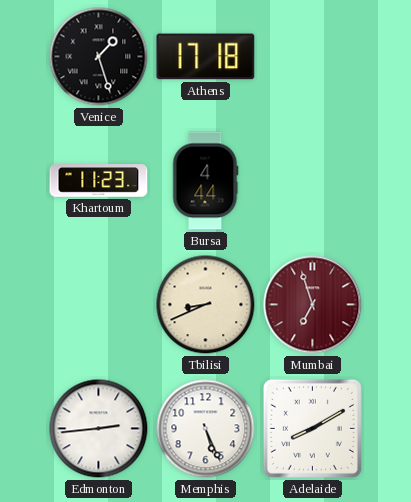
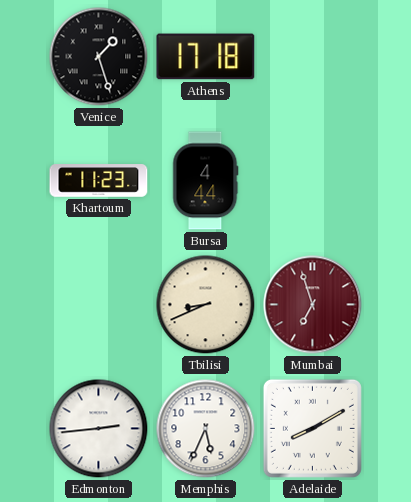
Memphis: 5:26 -> 5:34 (206, 429)
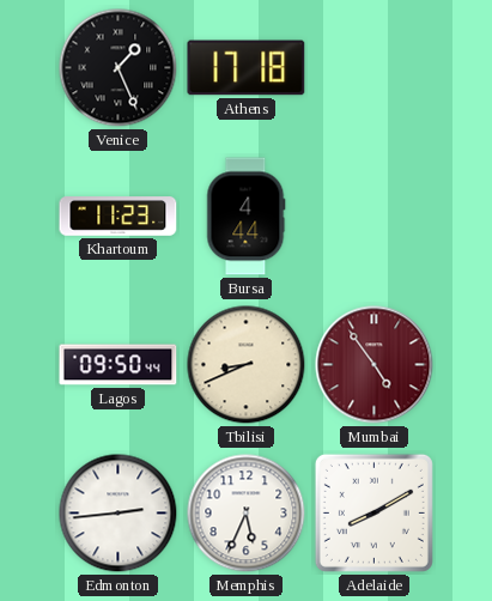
Venice: 1:27 -> 1:26 (119, 68)
Lagos: none -> 09:50 (119, 365)
Mumbai: 6:57 -> 4:54 (375, 365)
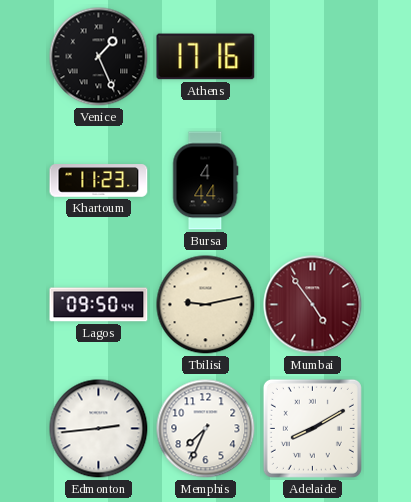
Athens: 17:18 -> 17:16 (206, 57)
Tbilisi: 8:41 -> 9:13 (206, 305)
Memphis: 5:34 -> 7:34 (206, 429)
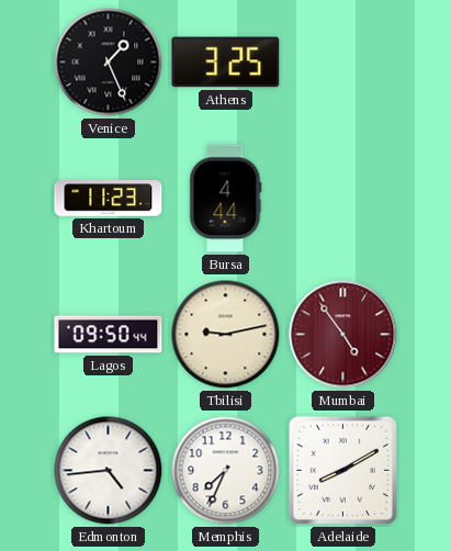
Athens: 17:16 -> 3:25 (226, 63)
Edmonton: 2:44 -> 4:44 (109, 471)
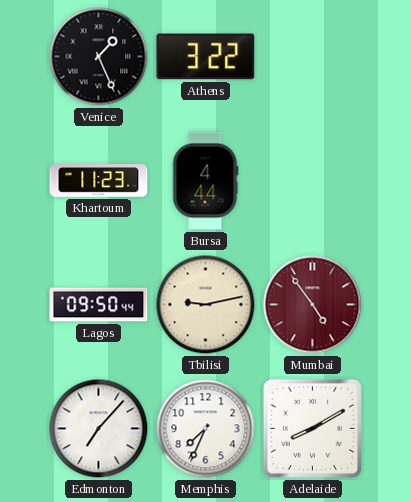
Athens: 3:25 -> 3:22 (206, 57)
Edmonton: 4:44 -> 7:07 (99, 429)
